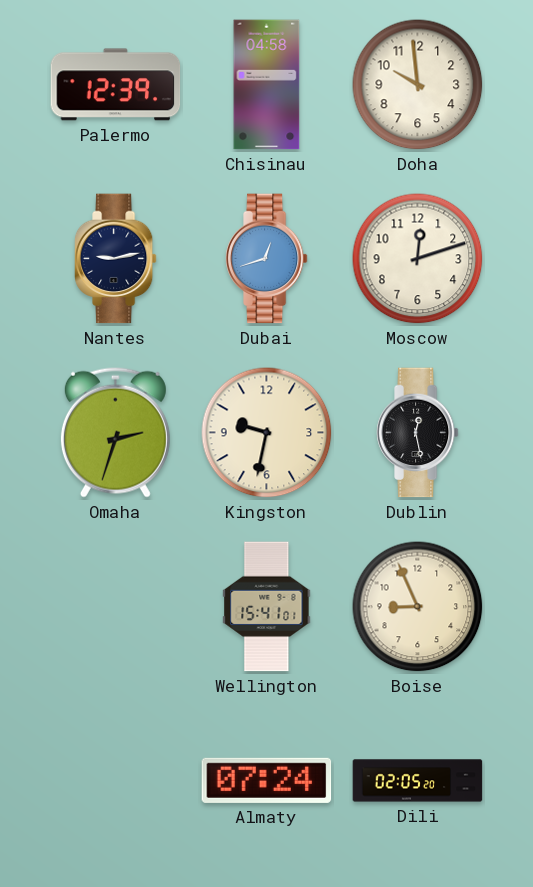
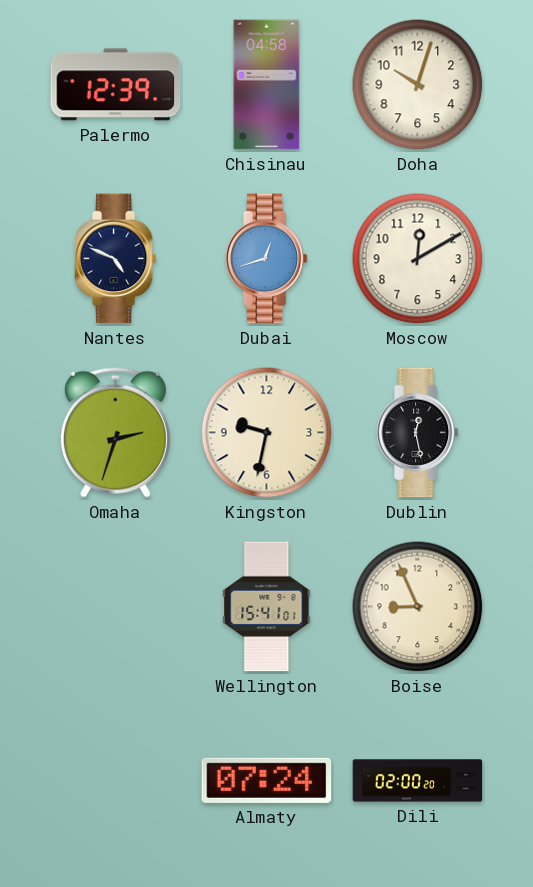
Doha: 9:59 -> 10:03 (418, 85)
Nantes: 9:13 -> 4:49 (115, 259)
Moscow: 12:12 -> 12:10 (418, 259)
Dili: 02:05 -> 02:00 (418, 781)
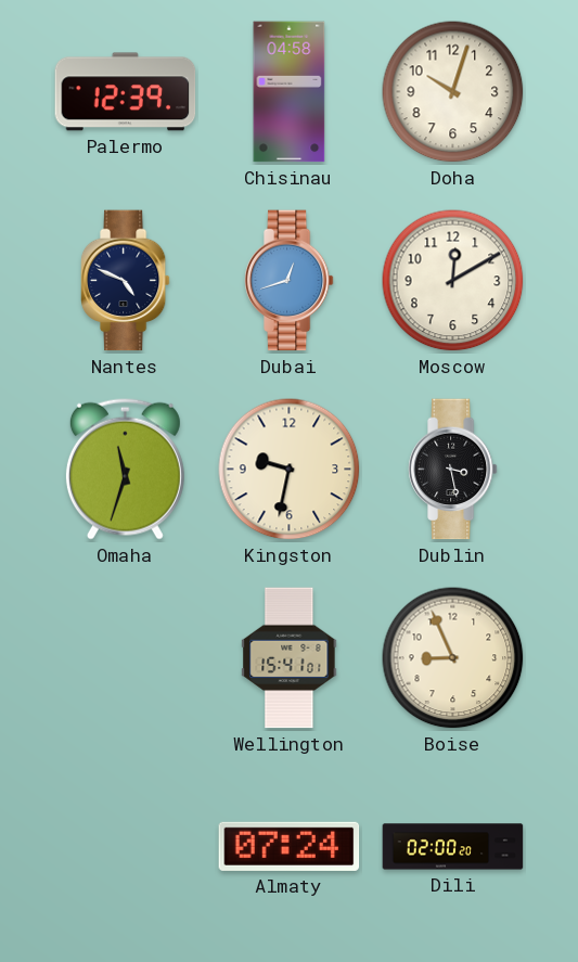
Omaha: 2:33 -> 11:33 (125, 469)
Dublin: 12:28 -> 3:28 (452, 470)
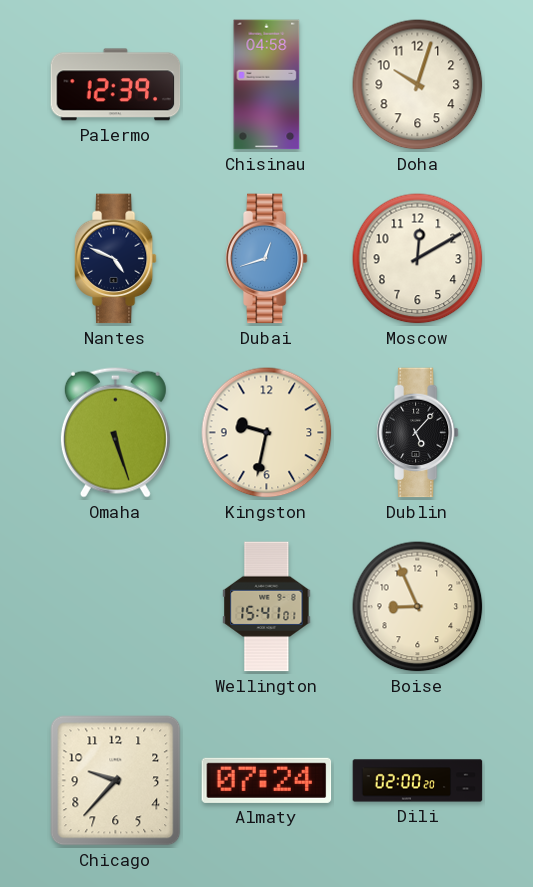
Omaha: 11:33 -> 5:27 (115, 432)
Dublin: 3:28 -> 5:07 (417, 433)
Chicago: none -> 9:37 (116, 781)
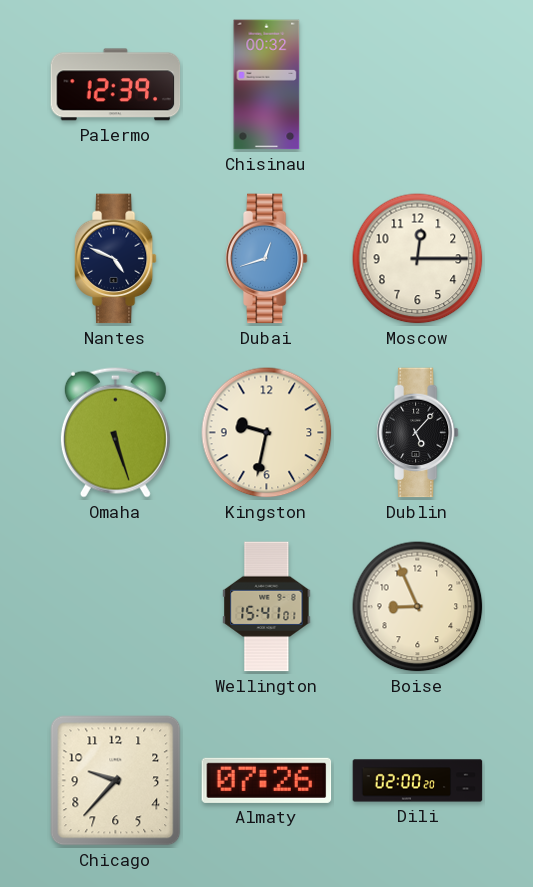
Chisinau: 04:58 -> 00:32 (267, 85)
Doha: 10:03 -> none (418, 85)
Moscow: 12:10 -> 12:15 (418, 259)
Almaty: 07:24 -> 07:26 (267, 780)
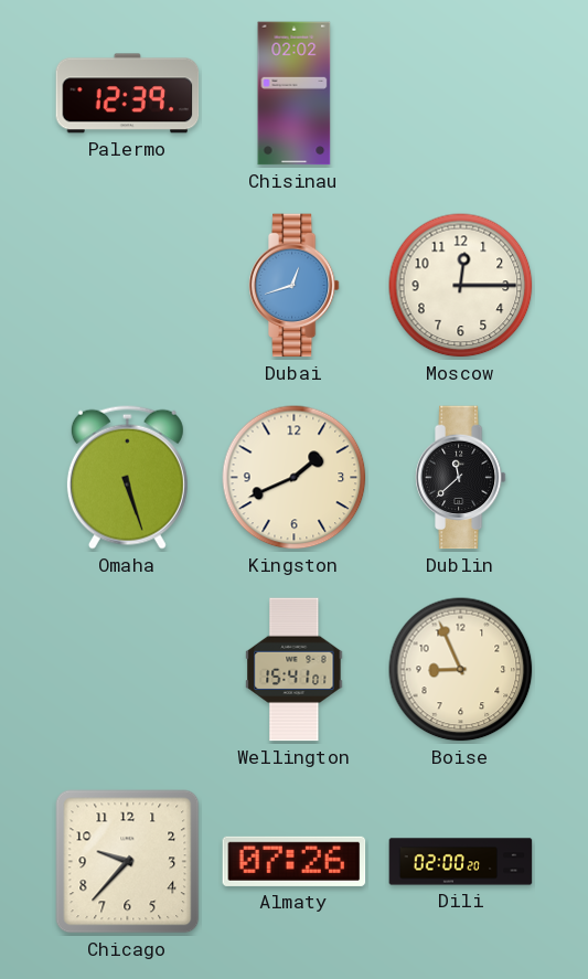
Chisinau: 00:32 -> 02:02 (295, 94)
Nantes: 4:49 -> none (115, 259)
Kingston: 9:32 -> 1:41 (295, 478)
Dublin: 5:07 -> 11:38 (460, 478)
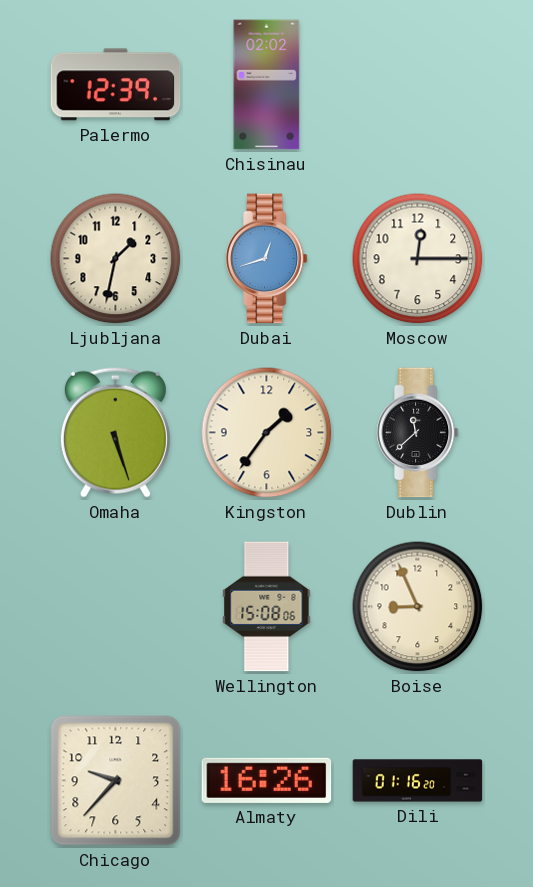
Ljubljana: none -> 1:32 (116, 259)
Kingston: 1:41 -> 1:36 (267, 433)
Wellington: 15:41 -> 15:08 (267, 607)
Almaty: 07:26 -> 16:26 (267, 780)
Dili: 02:00 -> 01:16 (418, 781)
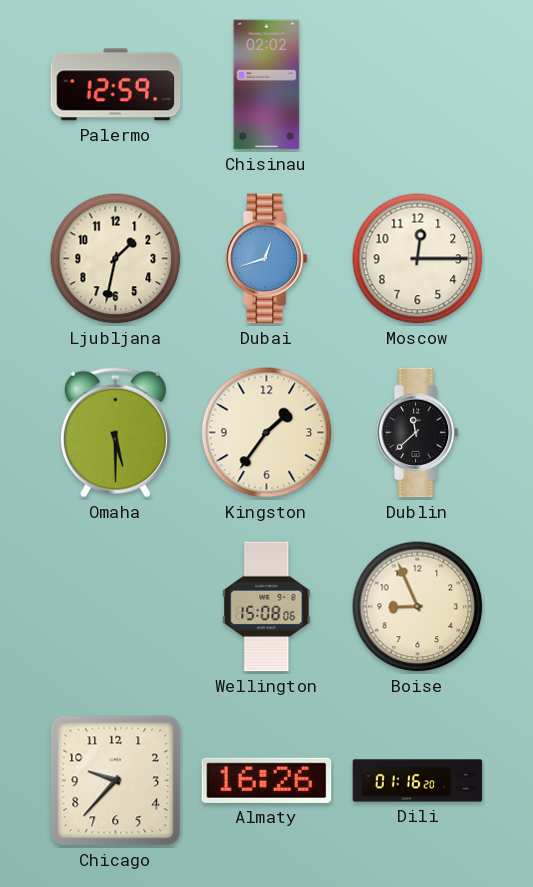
Palermo: 12:39 -> 12:59 (116, 85)
Omaha: 5:27 -> 5:30 (115, 432)
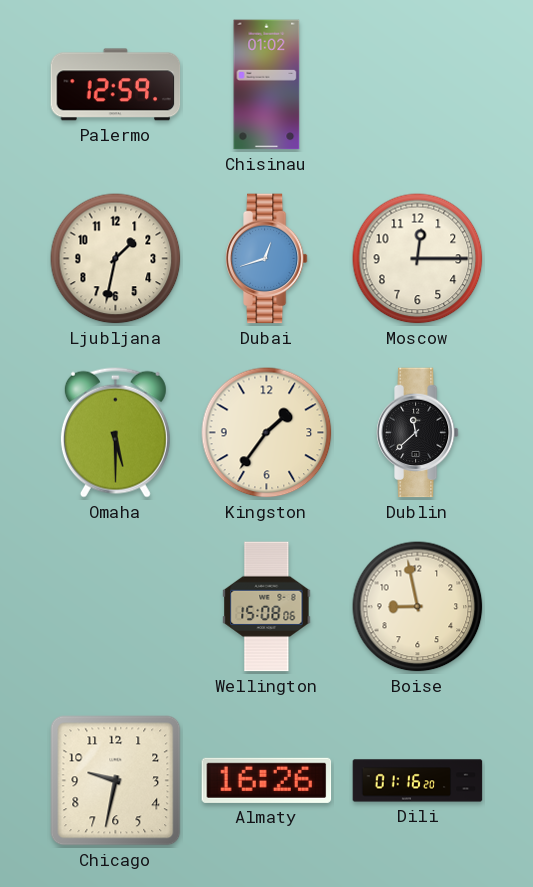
Chisinau: 02:02 -> 01:02 (267, 85)
Boise: 8:56 -> 8:58 (418, 607)
Chicago: 9:37 -> 9:32 (116, 781)
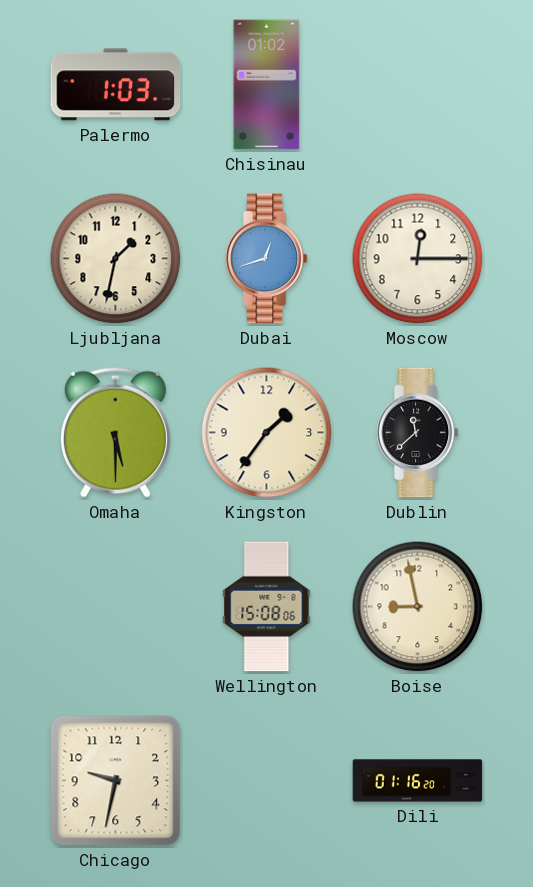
Palermo: 12:59 -> 1:03 (116, 85)
Almaty: 16:26 -> none (267, 780)
